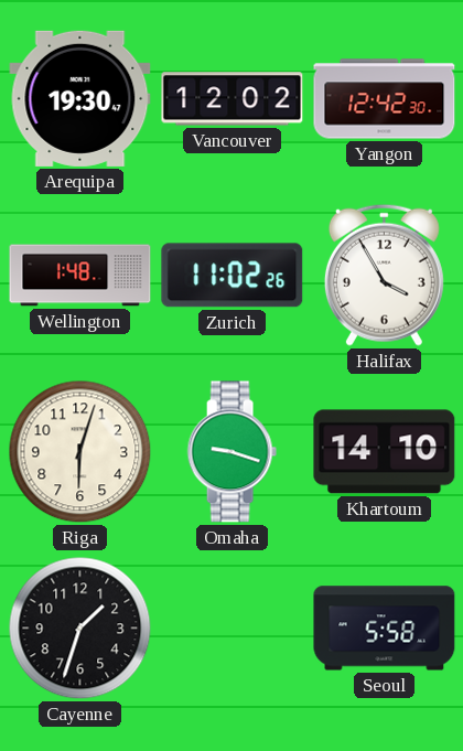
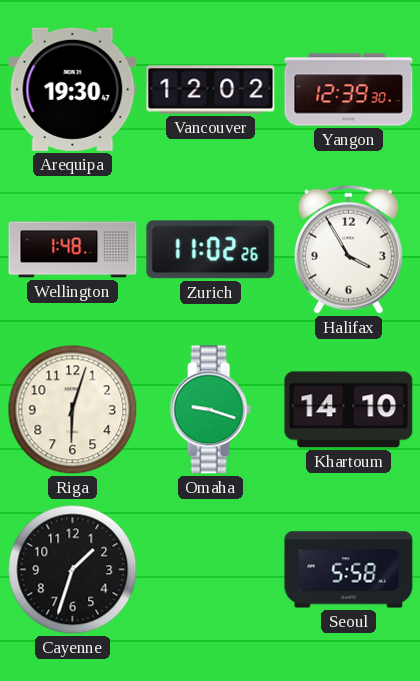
Yangon: 12:42 -> 12:39 (349, 90)
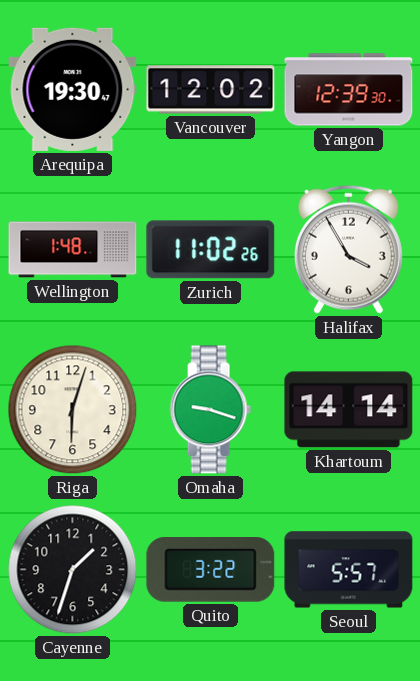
Khartoum: 14:10 -> 14:14 (349, 410)
Quito: none -> 3:22 (211, 570)
Seoul: 5:58 -> 5:57 (349, 570)
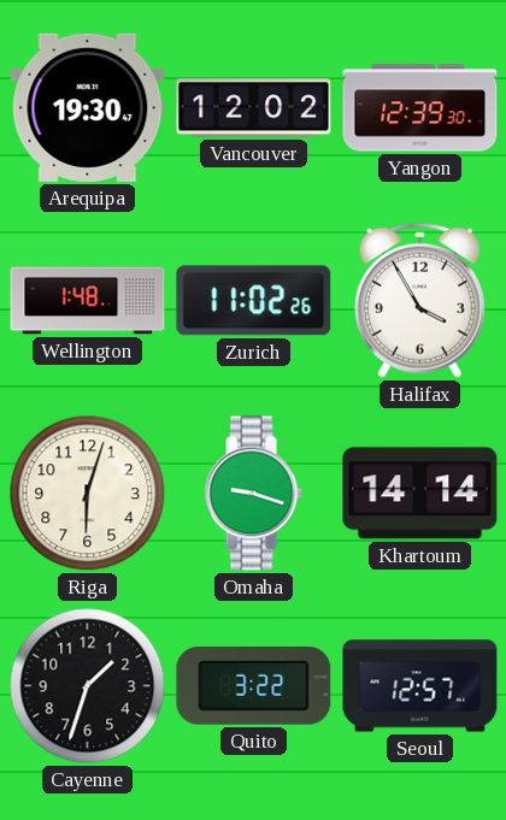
Seoul: 5:57 -> 12:57 (420, 686)
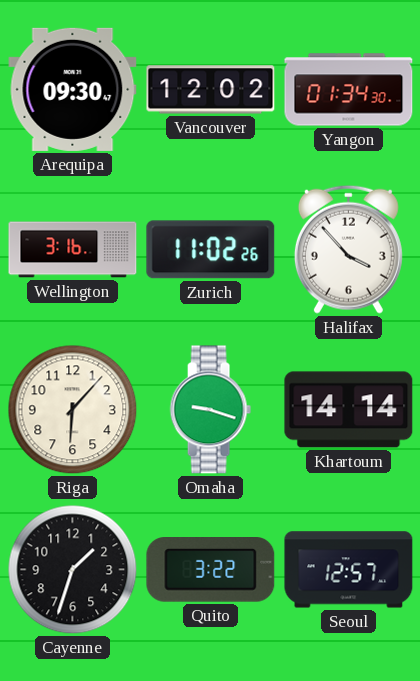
Arequipa: 19:30 -> 09:30 (73, 89)
Yangon: 12:39 -> 01:34 (349, 90)
Wellington: 1:48 -> 3:16 (73, 250)
Halifax: 3:55 -> 3:53 (348, 249)
Riga: 6:03 -> 6:07 (73, 410)
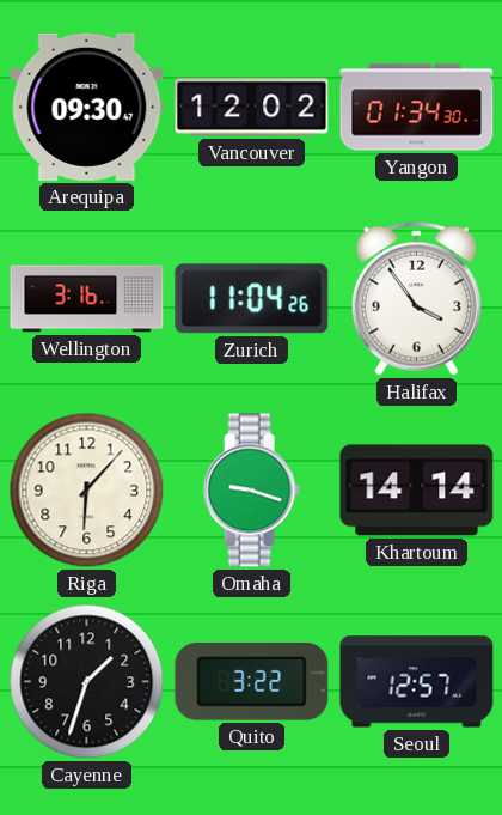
Zurich: 11:02 -> 11:04 (252, 299)
Halifax: 3:53 -> 3:54 (416, 298)
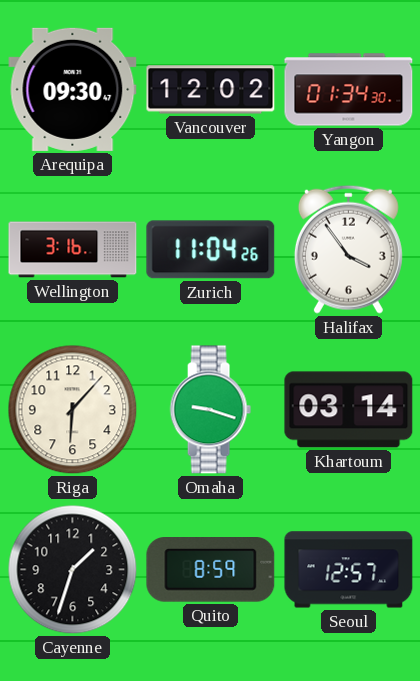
Khartoum: 14:14 -> 03:14 (349, 410)
Quito: 3:22 -> 8:59 (211, 570)
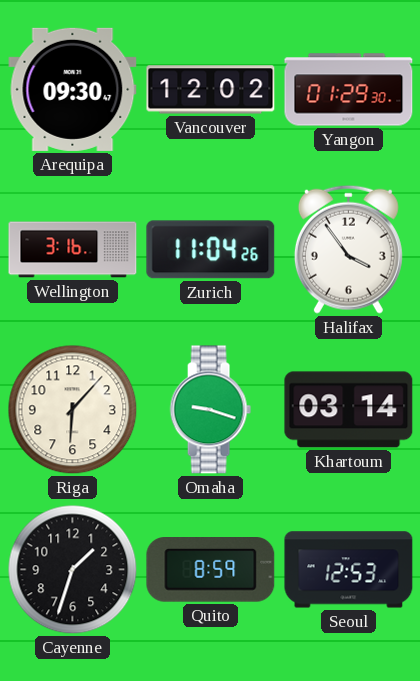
Yangon: 01:34 -> 01:29 (349, 90)
Seoul: 12:57 -> 12:53 (349, 570)
